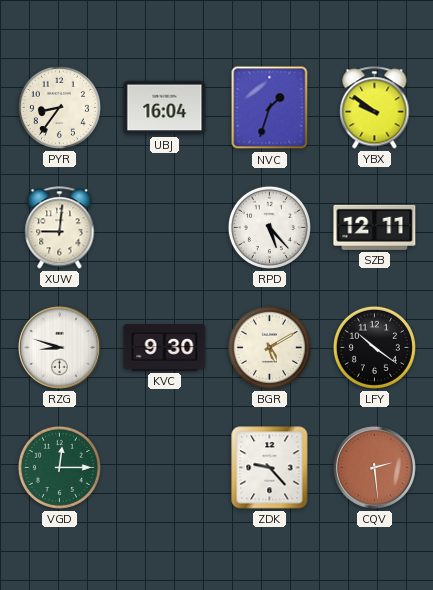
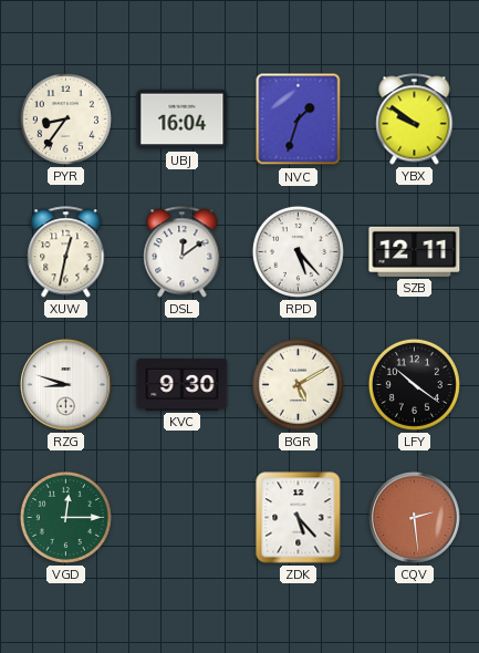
XUW: 9:01 -> 12:32 (66, 252)
DSL: none -> 12:09 (183, 252)
ZDK: 9:23 -> 5:23 (299, 518)
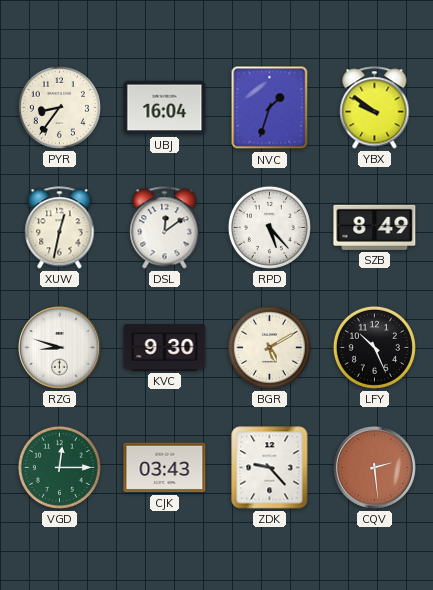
SZB: 12:11 -> 8:49 (375, 227)
LFY: 10:21 -> 10:26 (374, 347)
CJK: none -> 03:43 (165, 468)
ZDK: 5:23 -> 9:23 (270, 468)
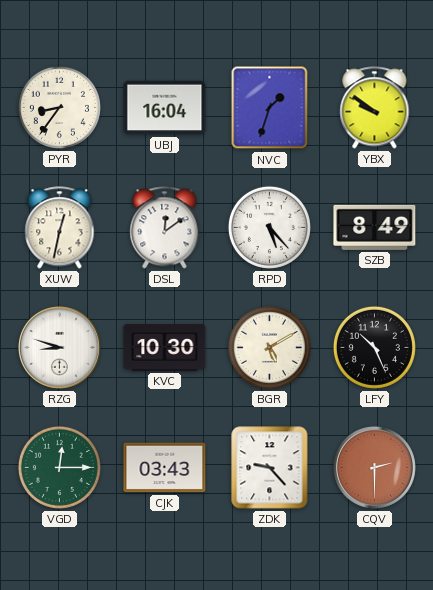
KVC: 9:30 -> 10:30 (165, 348)
CQV: 2:29 -> 2:30 (374, 467)
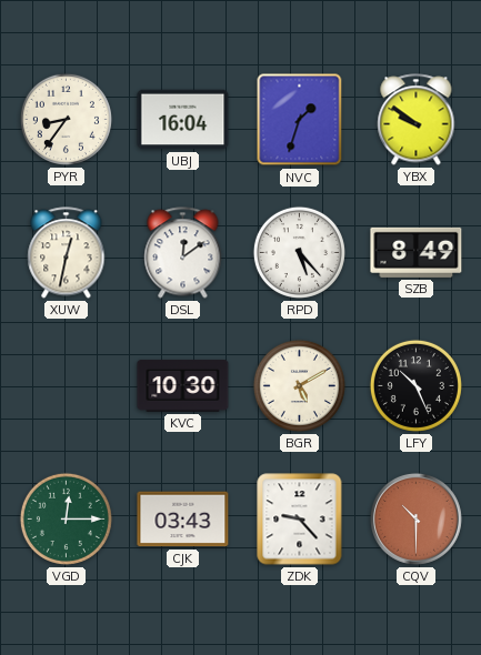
RZG: 8:48 -> none (59, 347)
CQV: 2:30 -> 10:30 (415, 518)
